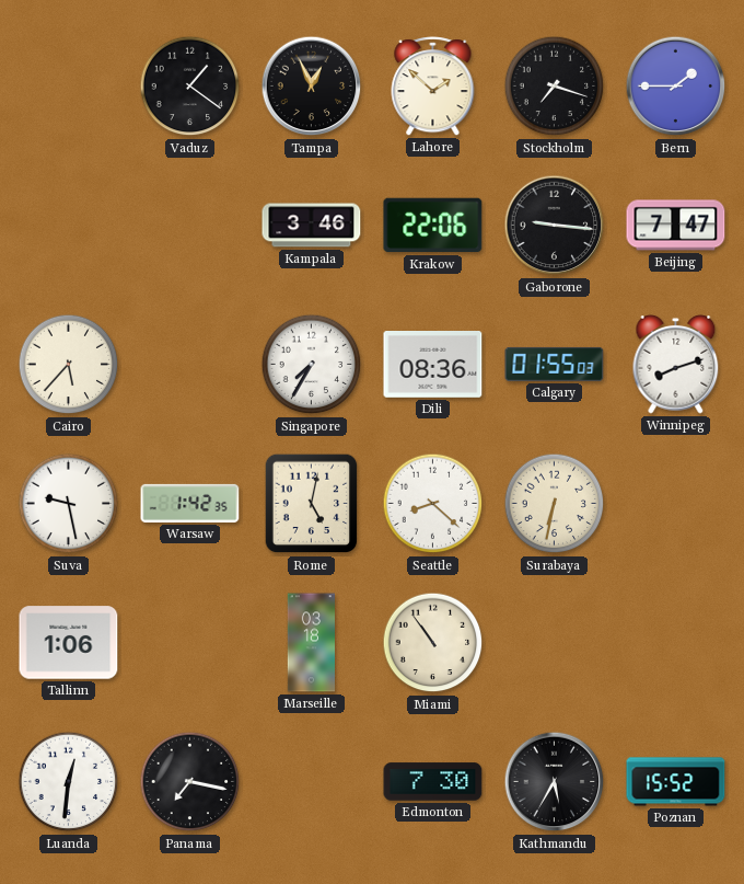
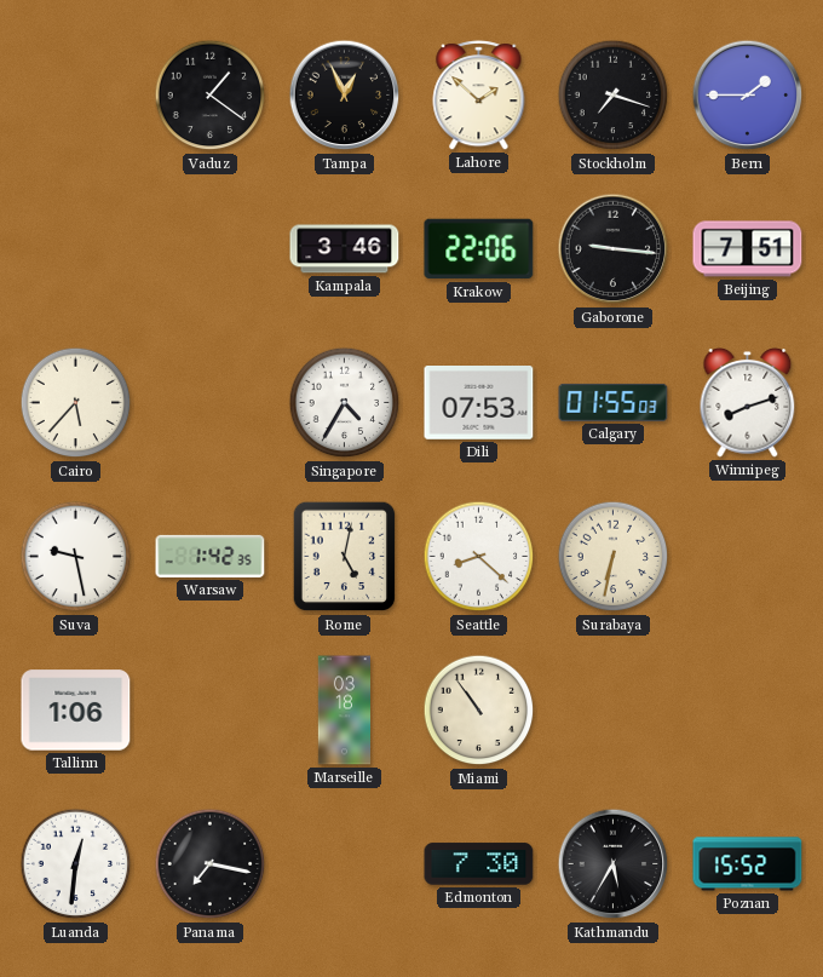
Beijing: 7:47 -> 7:51 (748, 249)
Singapore: 7:35 -> 4:35 (345, 403)
Dili: 08:36 -> 07:53 (479, 403)
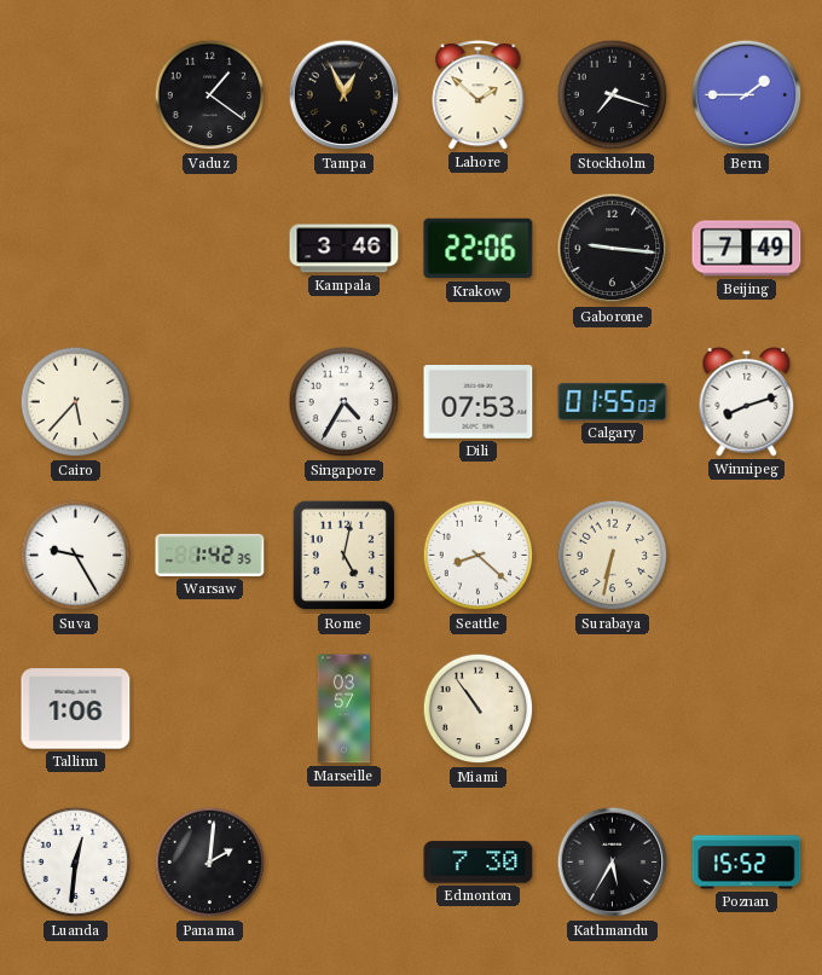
Beijing: 7:51 -> 7:49 (747, 249)
Suva: 9:28 -> 9:25 (76, 556)
Marseille: 03:18 -> 03:57 (343, 709)
Panama: 7:17 -> 2:01 (210, 863)
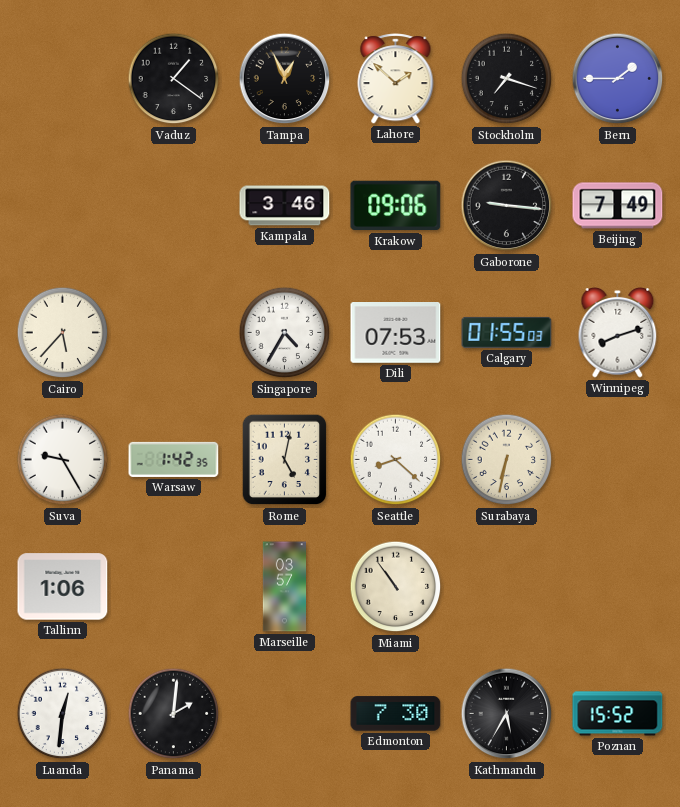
Krakow: 22:06 -> 09:06 (396, 206)
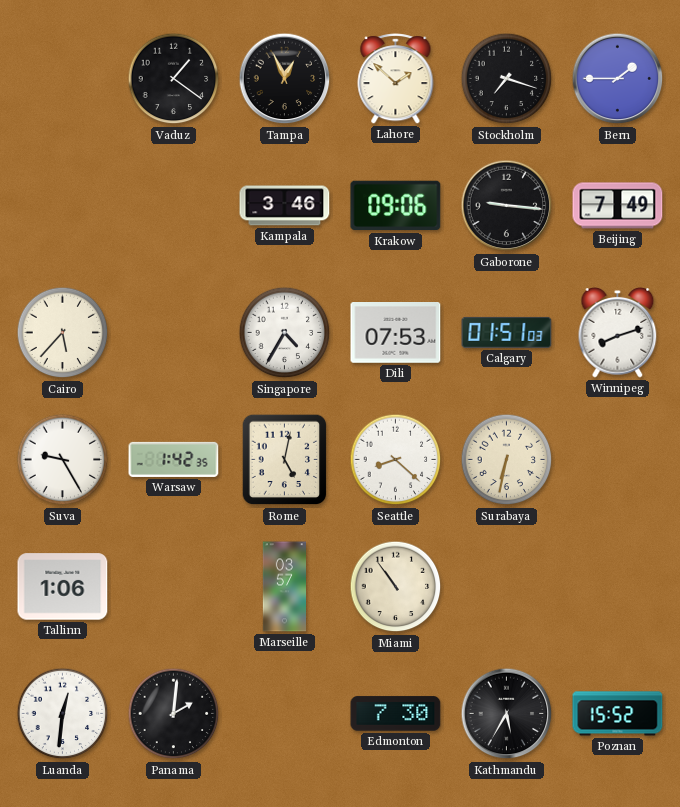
Calgary: 01:55 -> 01:51 (507, 332)
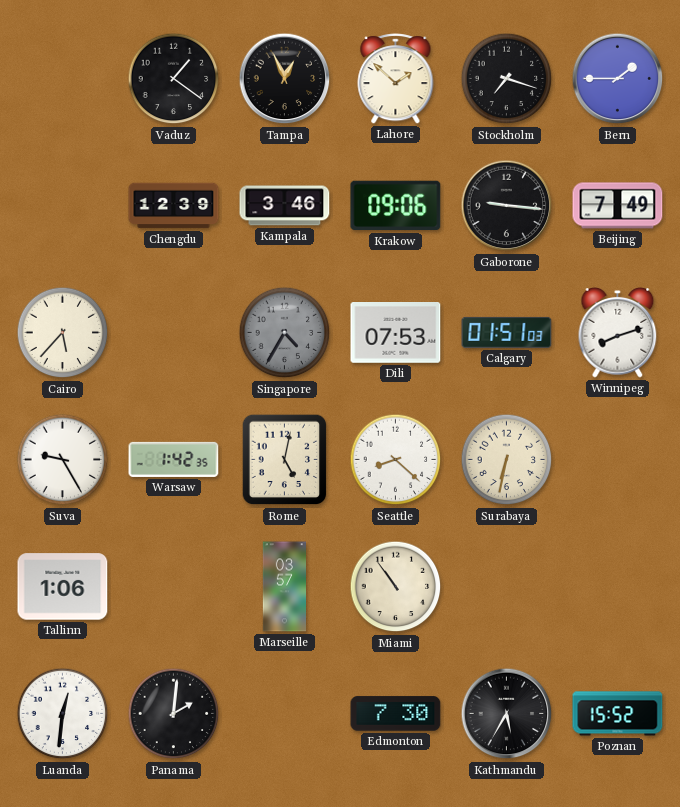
Chengdu: none -> 12:39 (174, 206)
Singapore dial: white -> grey (285, 333)
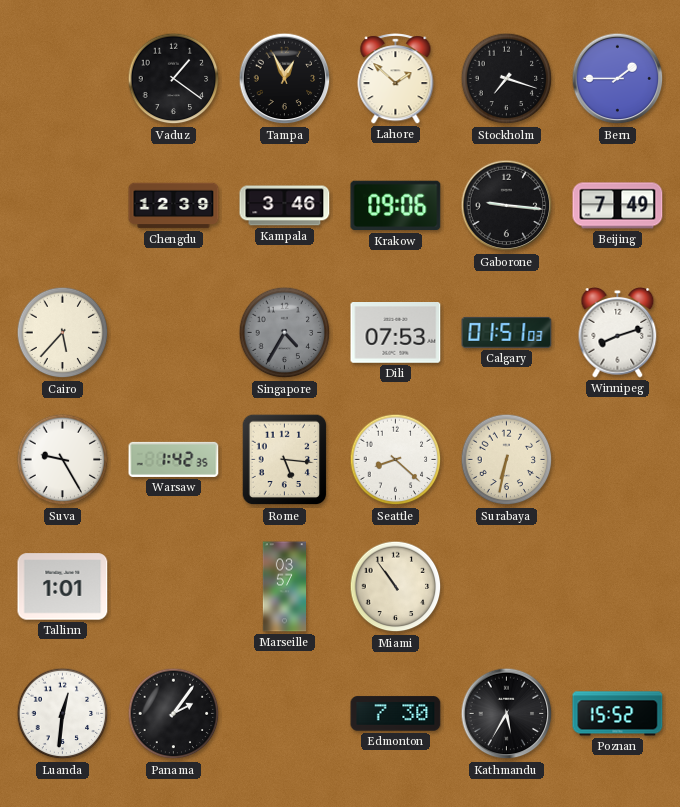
Rome: 5:02 -> 5:16 (285, 460)
Tallinn: 1:06 -> 1:01 (63, 587)
Panama: 2:01 -> 2:06 (174, 714)
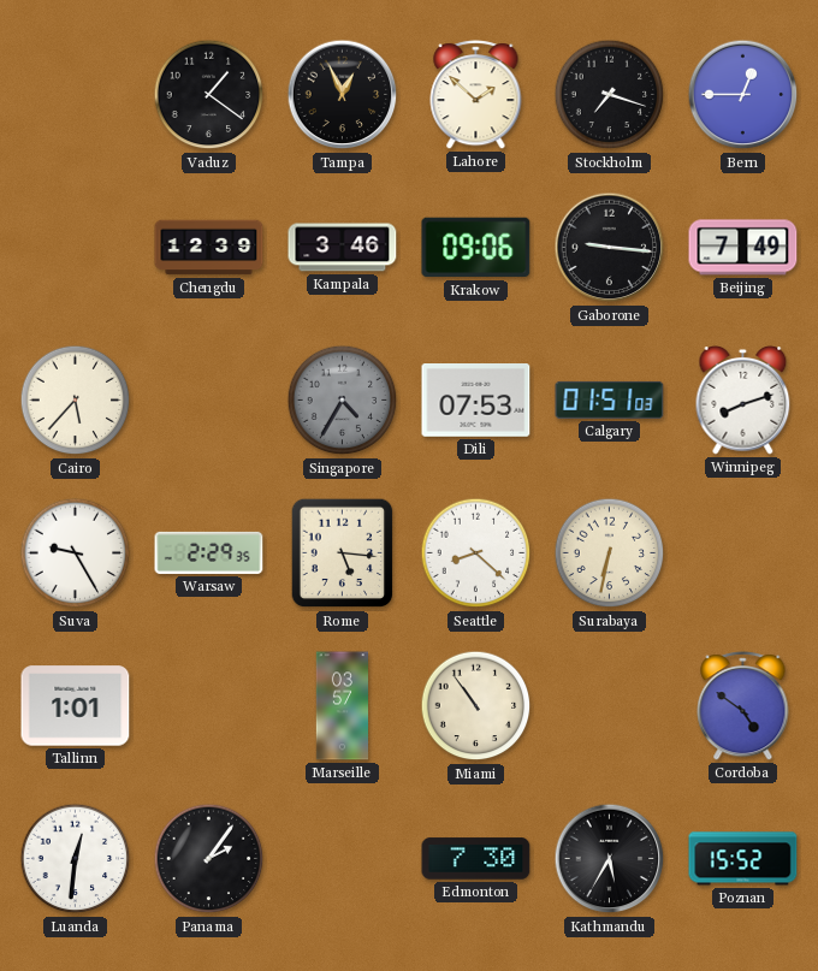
Bern: 1:45 -> 12:45 (743, 95)
Warsaw: 1:42 -> 2:29 (209, 552)
Cordoba: none -> 4:51 (743, 706)
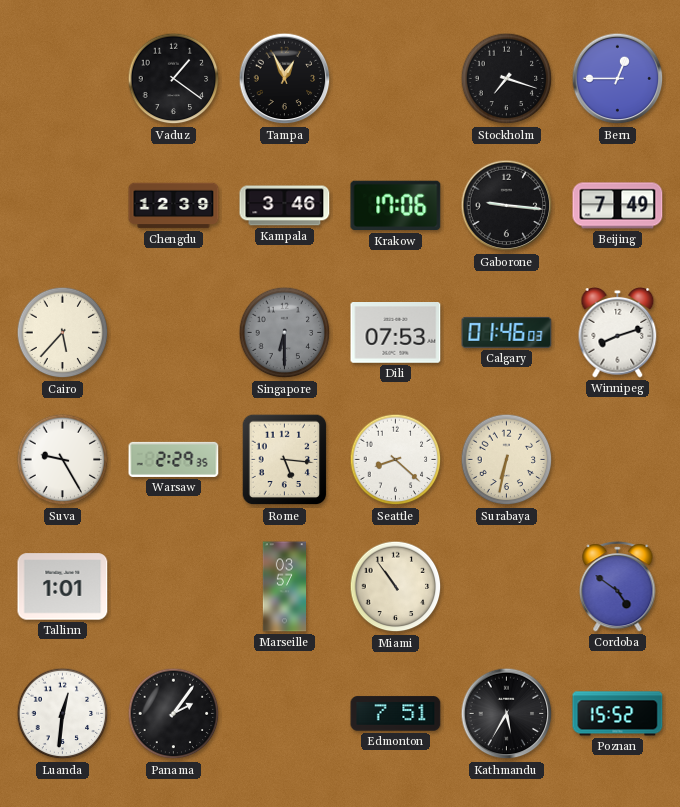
Lahore: 1:52 -> none (476, 95)
Krakow: 09:06 -> 17:06 (396, 206)
Singapore: 4:35 -> 6:30 (285, 333)
Calgary: 01:51 -> 01:46 (507, 332)
Edmonton: 7:30 -> 7:51 (396, 714)
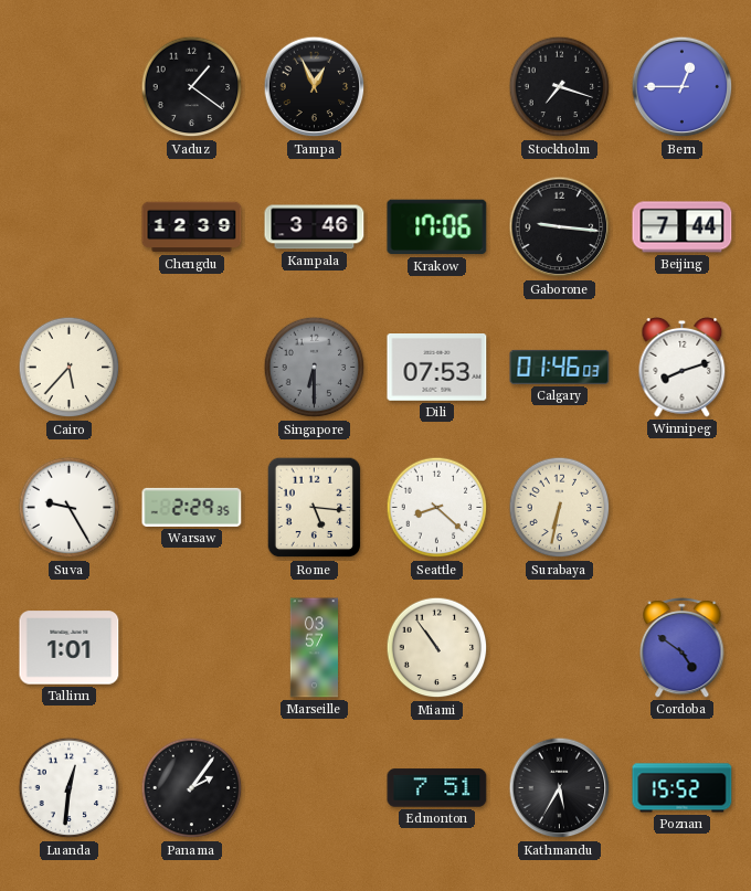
Beijing: 7:49 -> 7:44 (683, 227)
